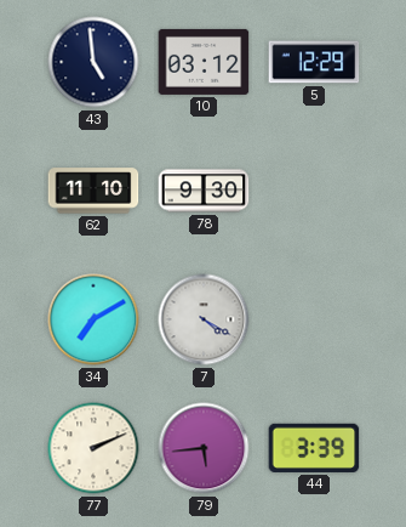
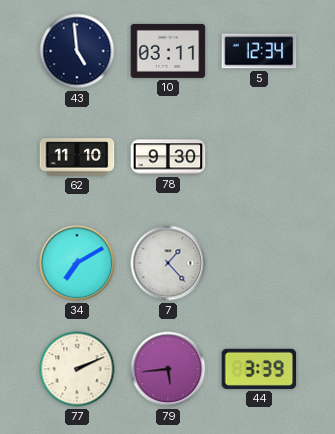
10: 03:12 -> 03:11 (168, 51)
5: 12:29 -> 12:34 (259, 51)
7: 4:20 -> 1:23 (168, 263)
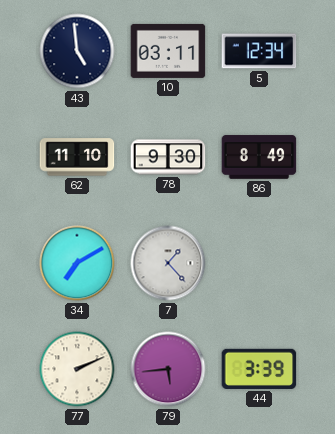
86: none -> 8:49 (259, 157)
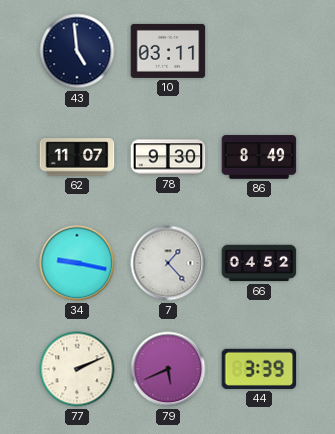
5: 12:34 -> none (259, 51)
62: 11:10 -> 11:07 (77, 157)
34: 7:10 -> 9:17 (77, 263)
66: none -> 04:52 (259, 263)
79: 5:44 -> 5:41 (168, 369)
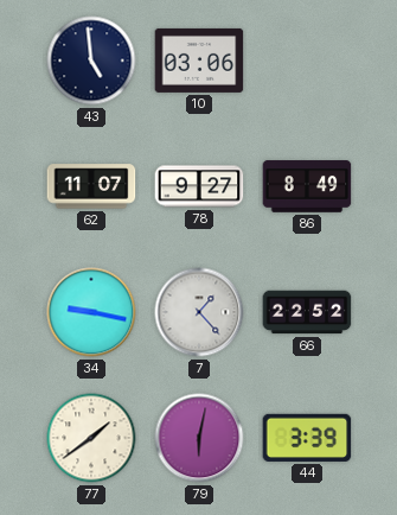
10: 03:11 -> 03:06 (199, 61)
78: 9:30 -> 9:27 (199, 186)
66: 04:52 -> 22:52 (307, 312)
77: 2:11 -> 1:39 (91, 438)
79: 5:41 -> 6:02 (199, 438)
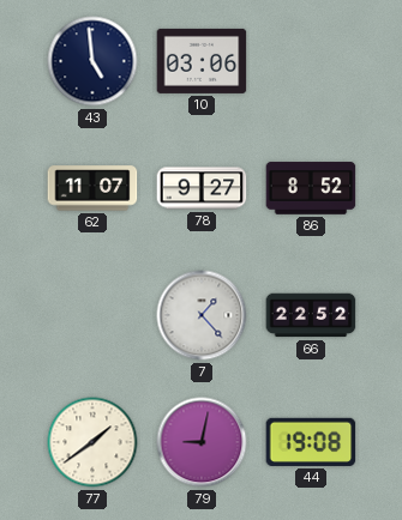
86: 8:49 -> 8:52 (311, 188)
34: 9:17 -> none (91, 312)
79: 6:02 -> 9:02 (202, 442)
44: 3:39 -> 19:08 (311, 442)
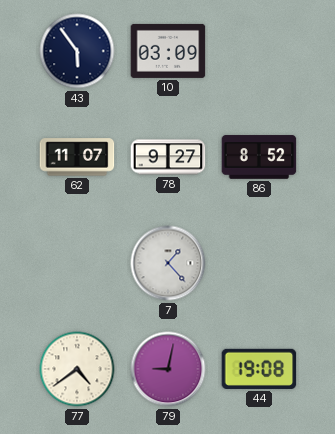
43: 4:59 -> 5:54 (77, 51)
10: 03:06 -> 03:09 (168, 51)
66: 22:52 -> none (311, 315)
77: 1:39 -> 4:39 (77, 369)
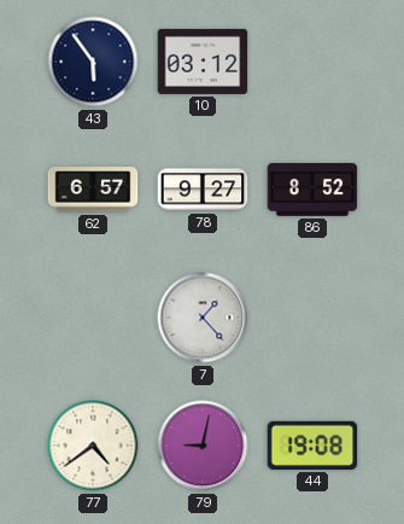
10: 03:09 -> 03:12 (203, 62)
62: 11:07 -> 6:57 (93, 190)
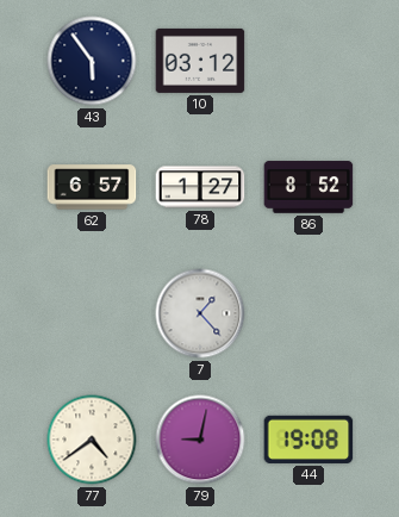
78: 9:27 -> 1:27 (200, 187)
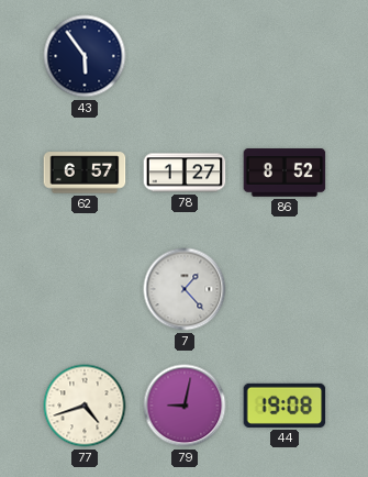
10: 03:12 -> none (200, 61)
77: 4:39 -> 4:42 (85, 406)
